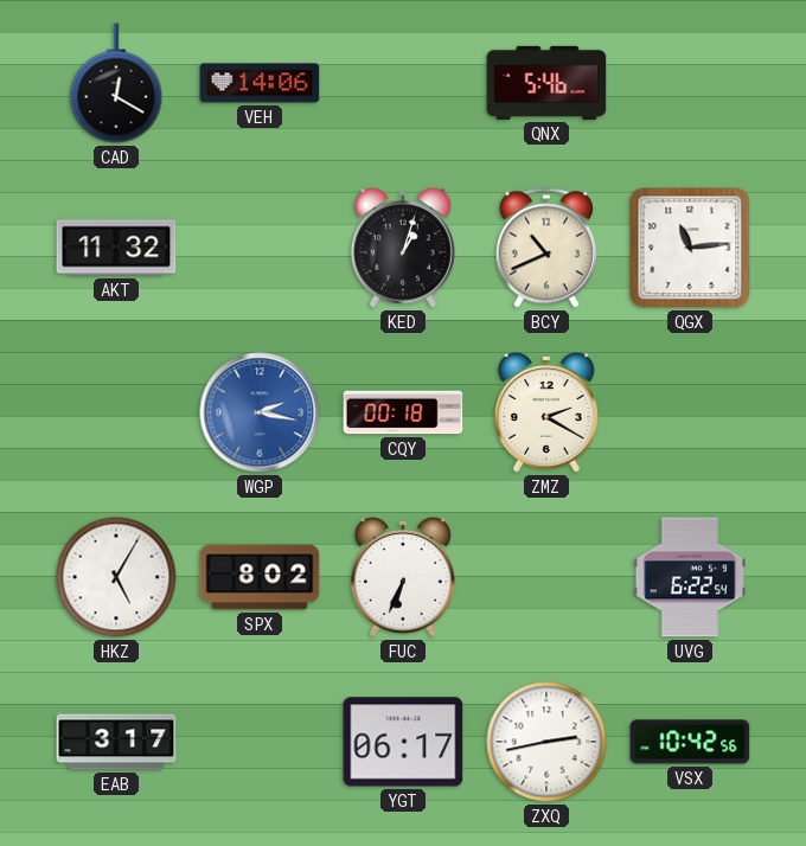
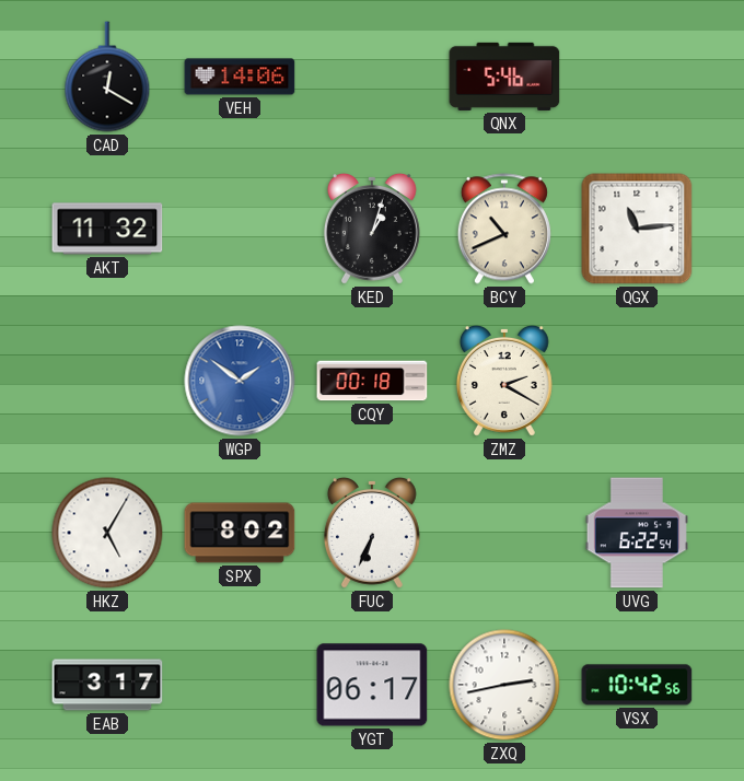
WGP: 2:17 -> 1:51 (240, 381)
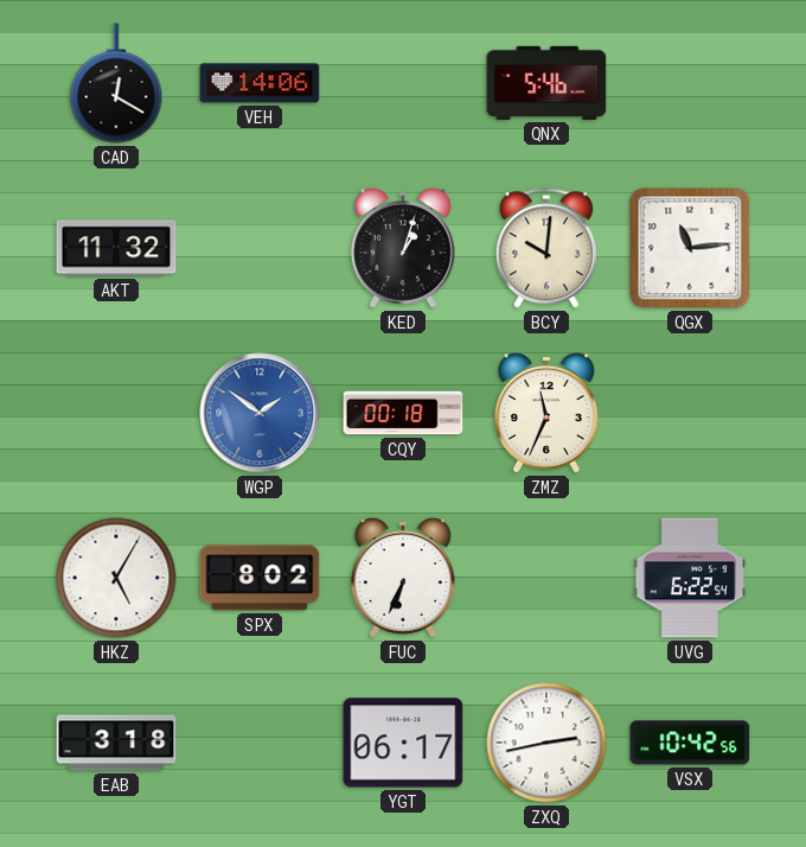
BCY: 10:41 -> 10:01 (546, 248)
ZMZ: 2:20 -> 11:34 (546, 413)
EAB: 3:17 -> 3:18 (116, 743)
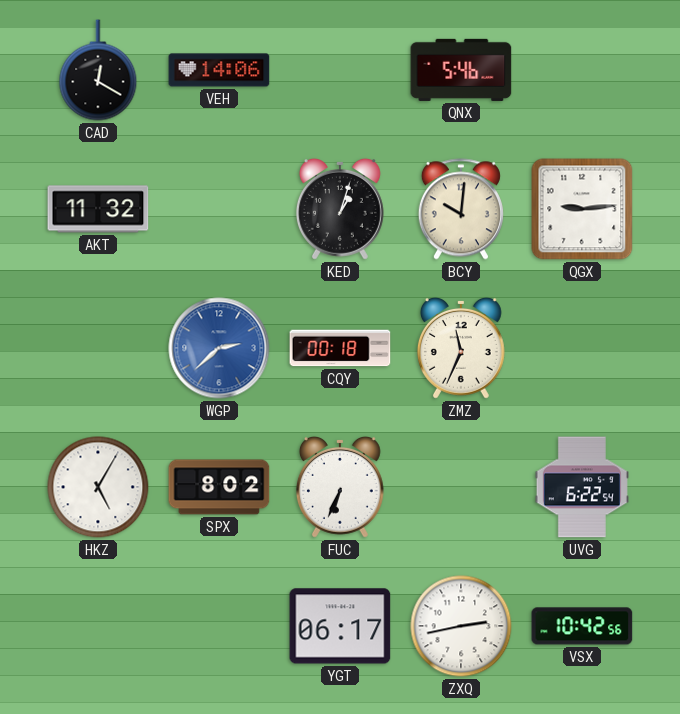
QGX: 11:14 -> 9:14 (582, 209)
WGP: 1:51 -> 2:38 (219, 348)
EAB: 3:18 -> none (116, 743)
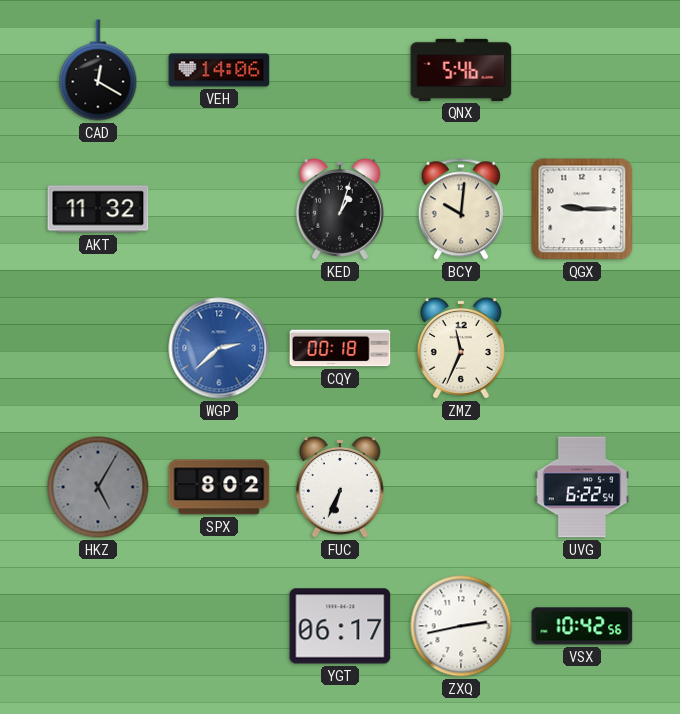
QGX: 9:14 -> 9:15 (582, 209)
HKZ dial: white -> grey (98, 487)
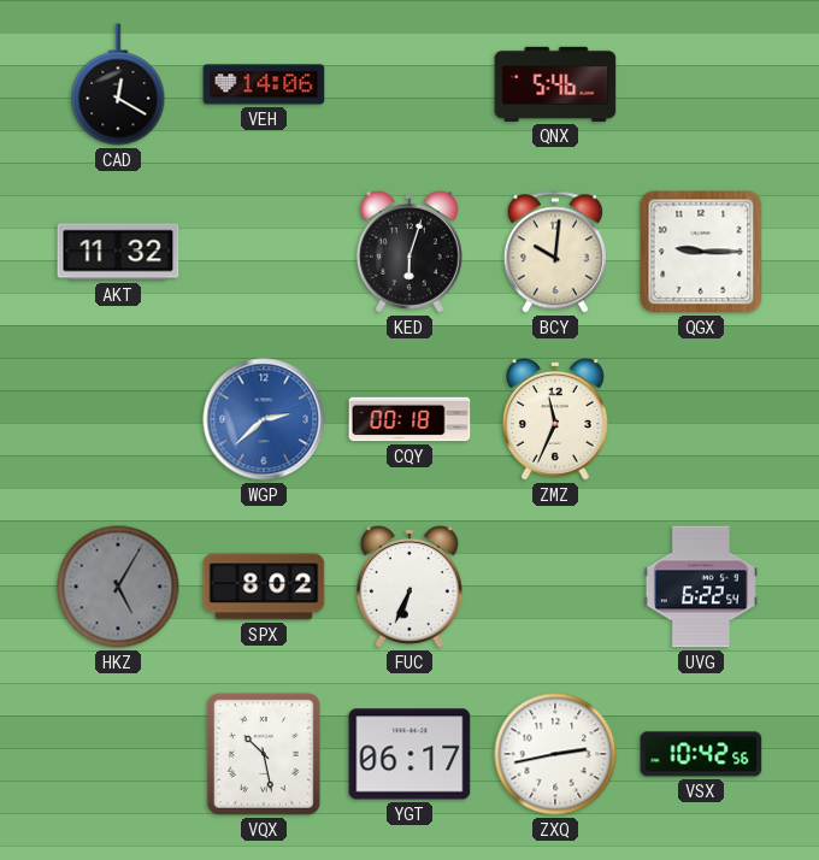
KED: 1:03 -> 6:03 (409, 252)
VQX: none -> 10:28 (264, 754)
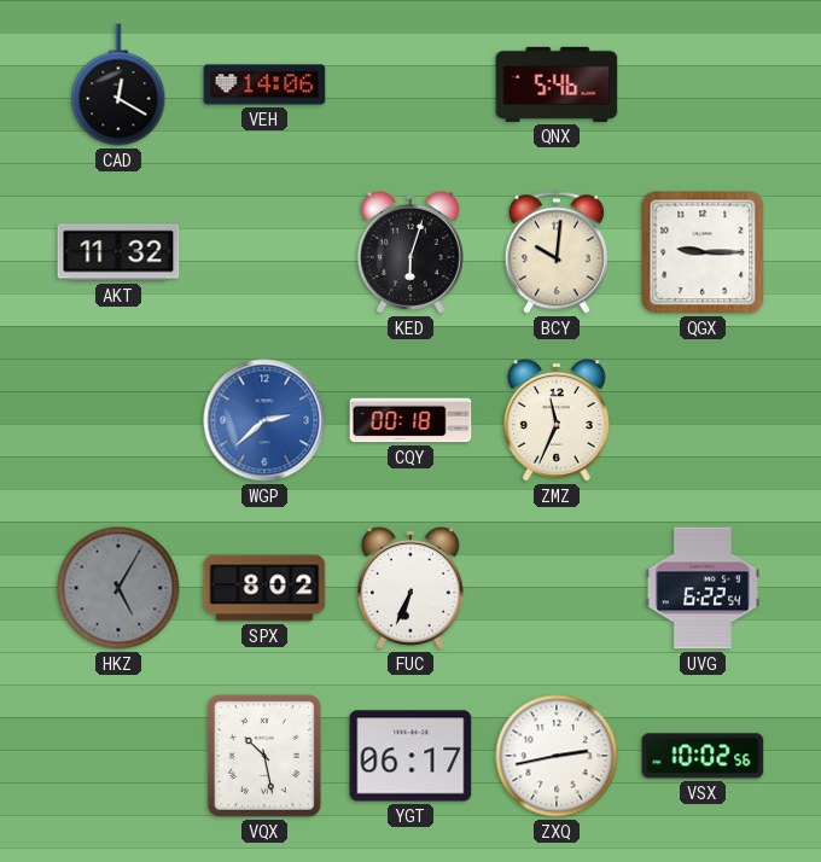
VSX: 10:42 -> 10:02 (703, 756)
